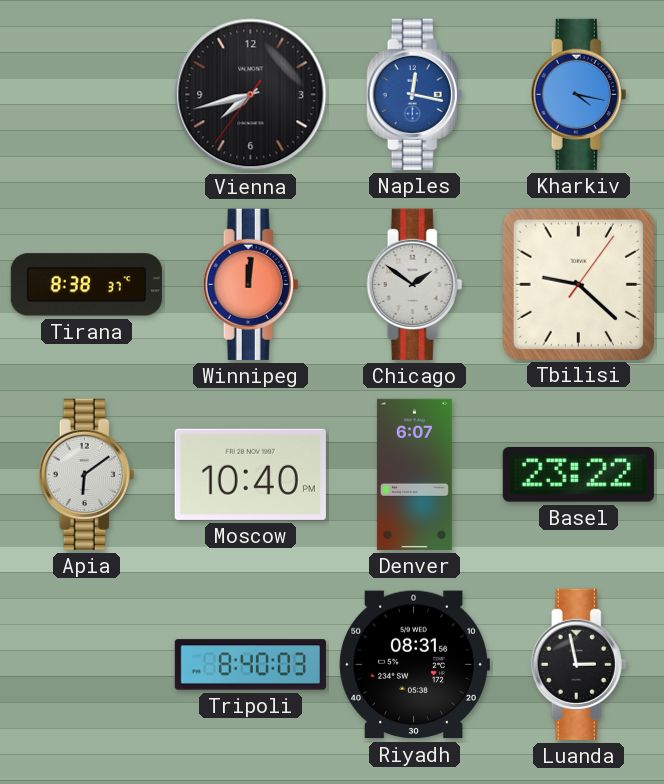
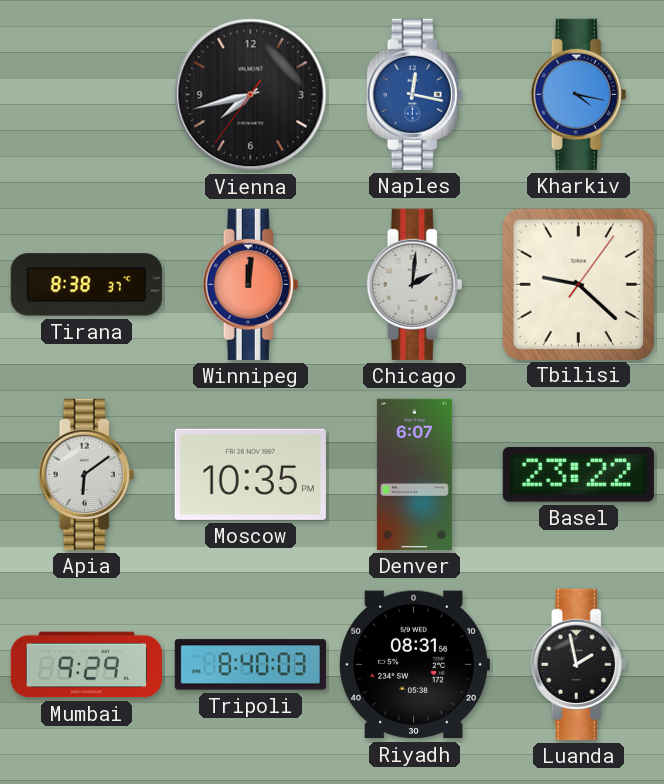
Chicago: 1:51 -> 2:01 (415, 284)
Moscow: 10:40 -> 10:35 (250, 474)
Mumbai: none -> 9:29 (86, 665)
Luanda: 2:58 -> 1:58 (579, 664)
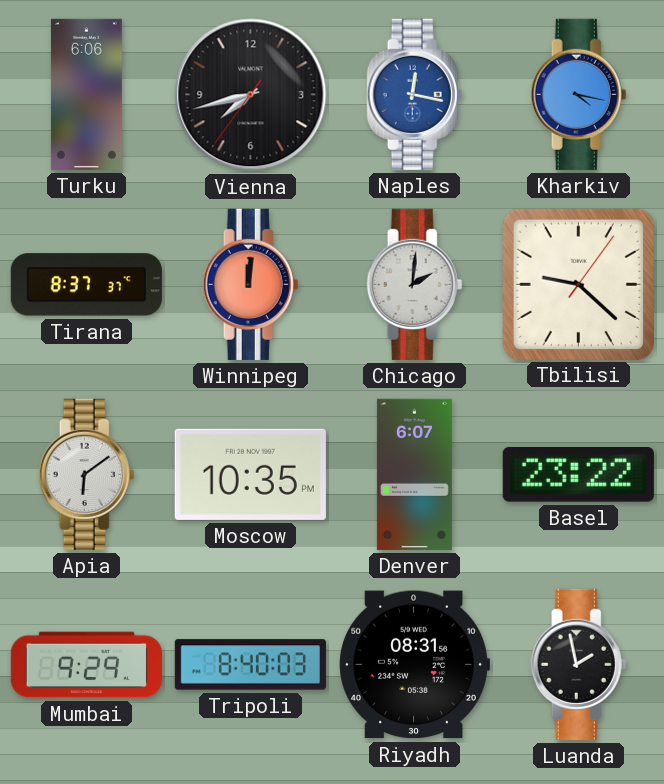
Turku: none -> 6:06 (86, 94)
Tirana: 8:38 -> 8:37 (86, 285)
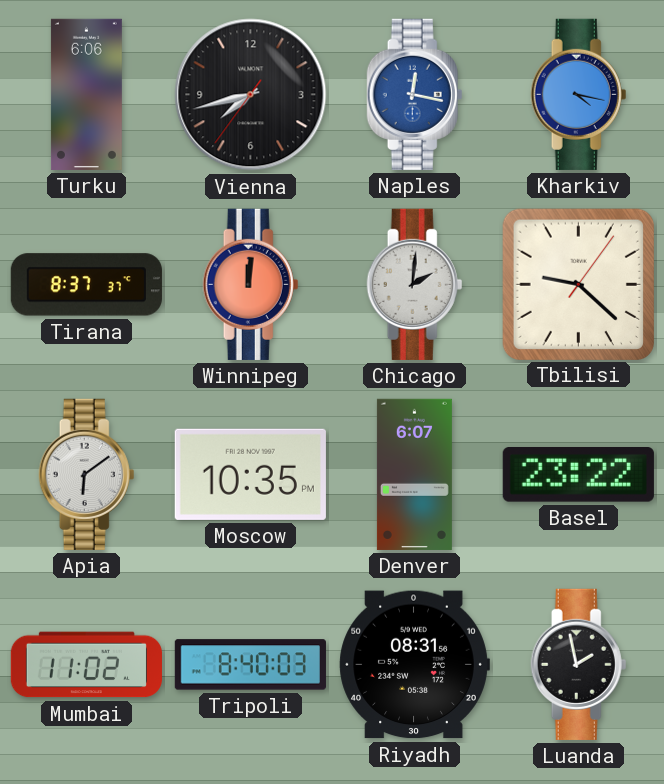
Mumbai: 9:29 -> 11:02 (86, 665)
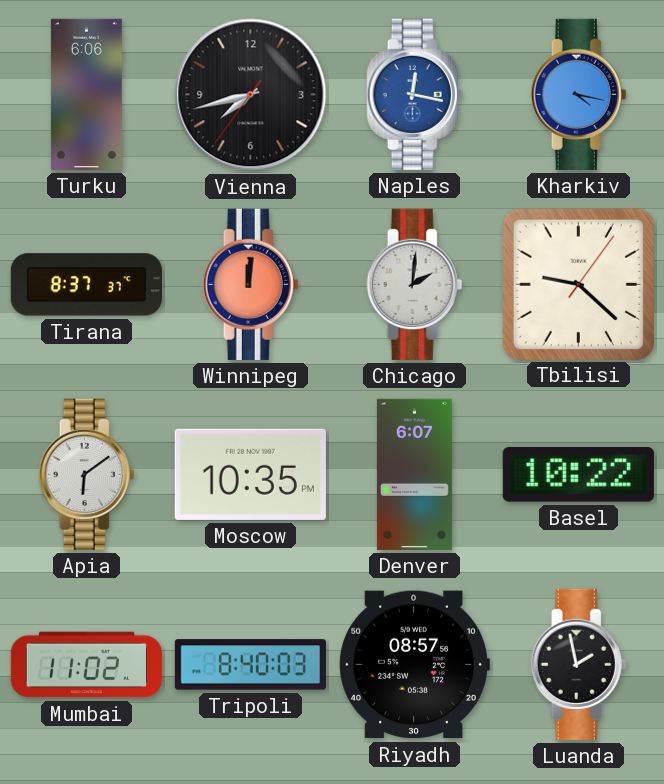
Basel: 23:22 -> 10:22 (578, 475)
Riyadh: 08:31 -> 08:57 (414, 665)
